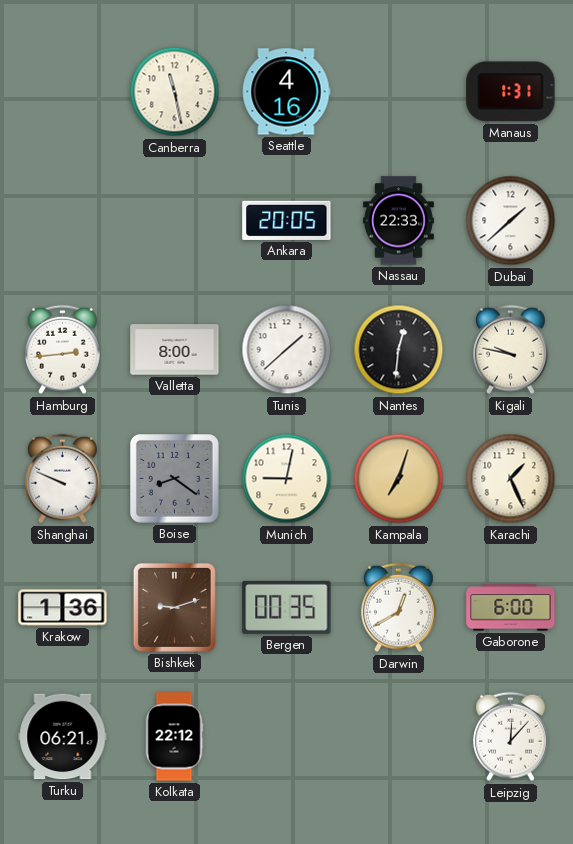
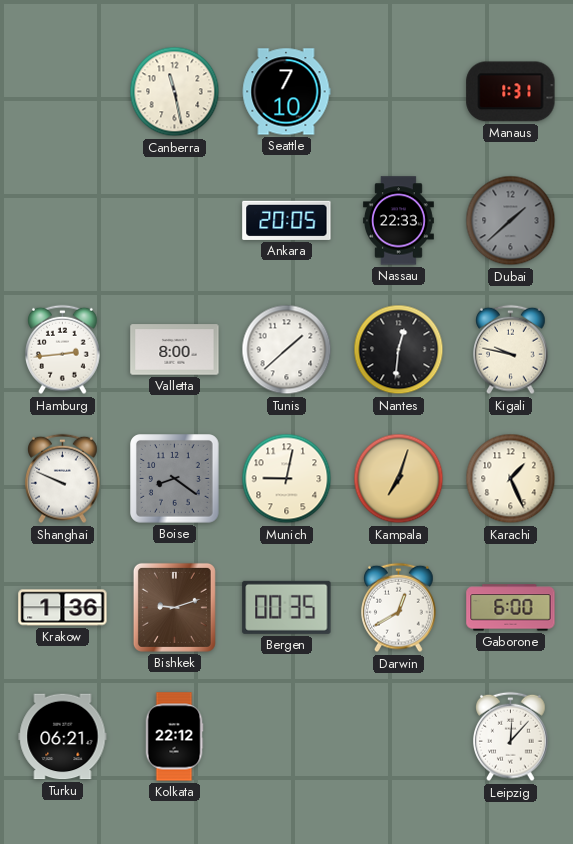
Seattle: 4:16 -> 7:10 (286, 92)
Dubai dial: white -> grey (511, 221)
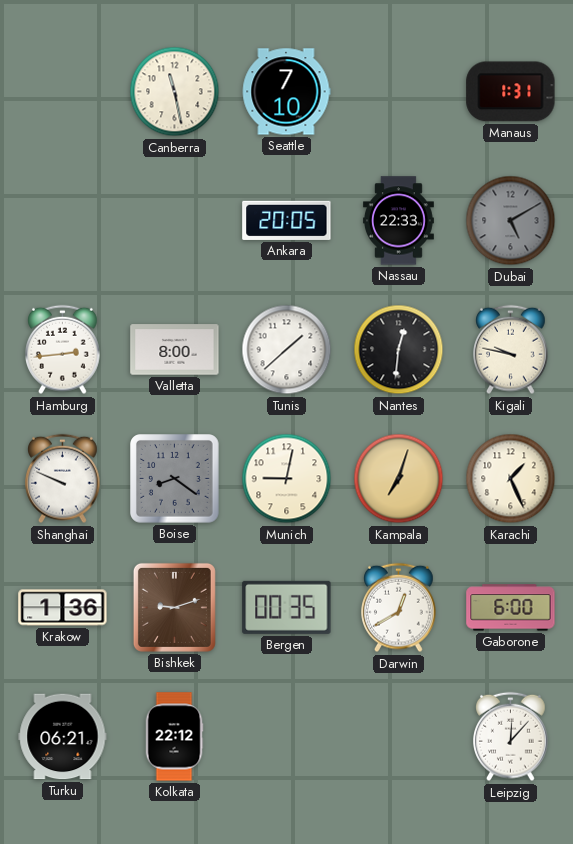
Dubai: 1:38 -> 5:10 (511, 221)
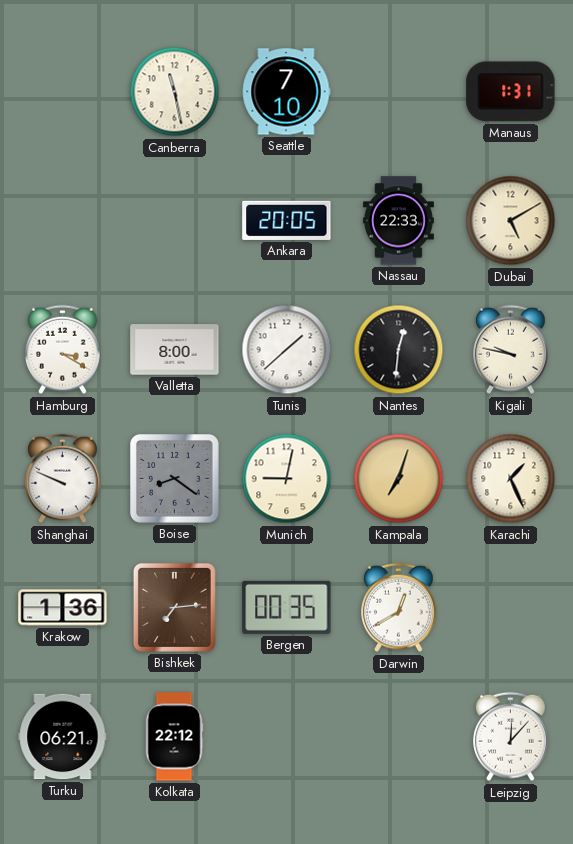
Dubai dial: grey -> cream (511, 221)
Hamburg: 2:44 -> 3:20 (63, 350)
Bishkek: 9:12 -> 7:14 (174, 607)
Gaborone: 6:00 -> none (511, 608)
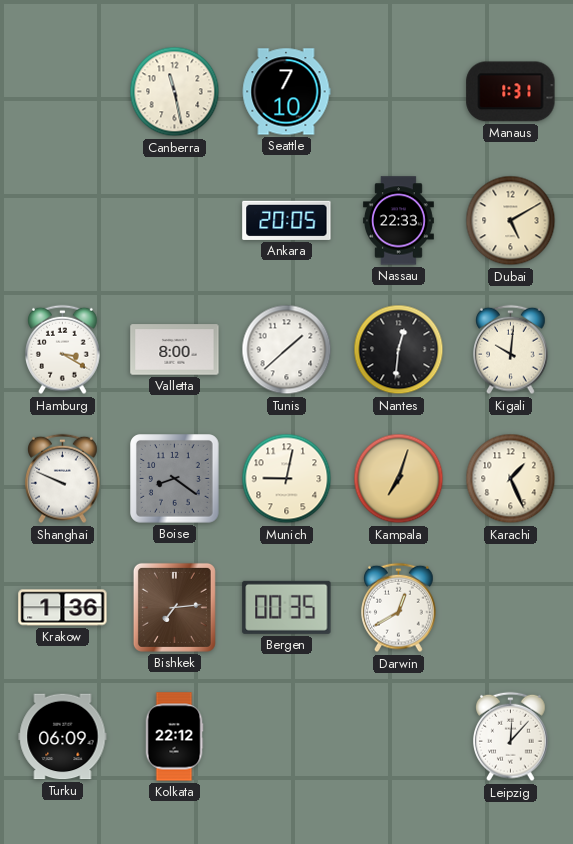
Kigali: 9:47 -> 10:01 (511, 350)
Turku: 06:21 -> 06:09 (63, 737)
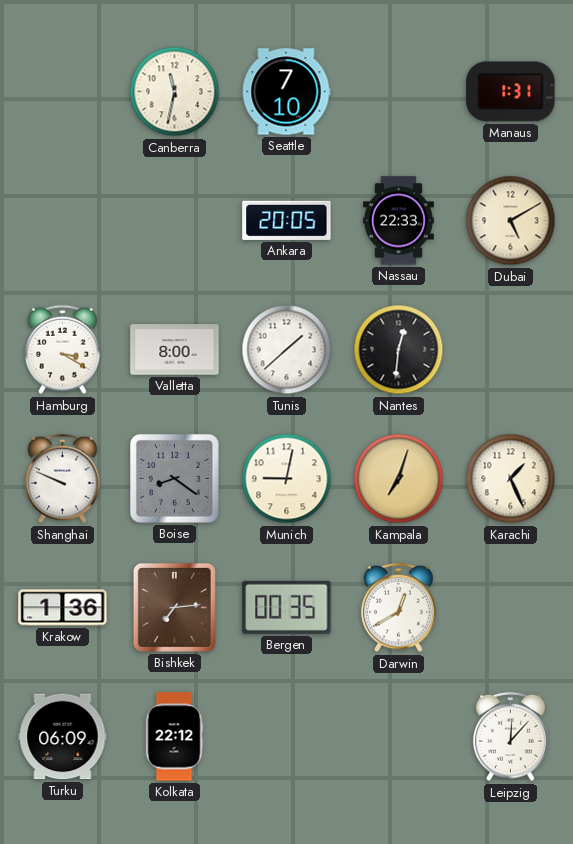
Canberra: 11:28 -> 11:32 (175, 92)
Kigali: 10:01 -> none (511, 350)
